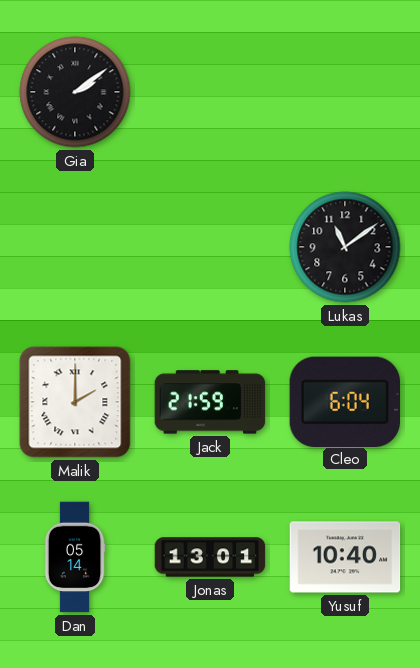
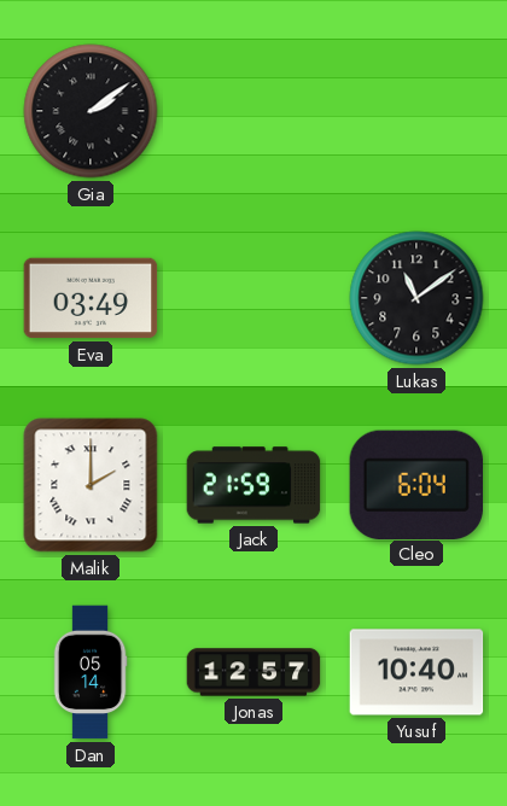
Eva: none -> 03:49 (91, 298)
Jonas: 13:01 -> 12:57 (253, 672)
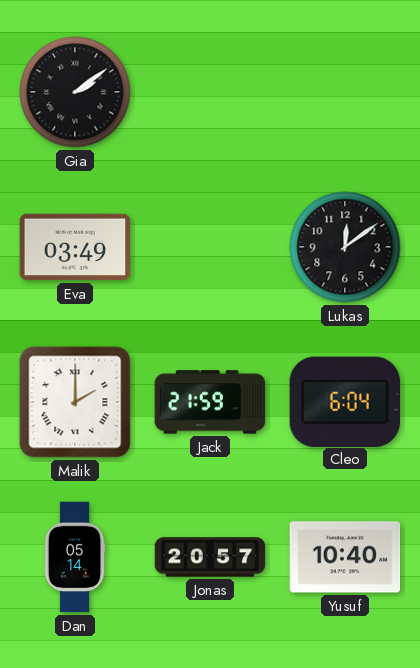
Lukas: 11:09 -> 12:09 (345, 247)
Jonas: 12:57 -> 20:57 (210, 557)
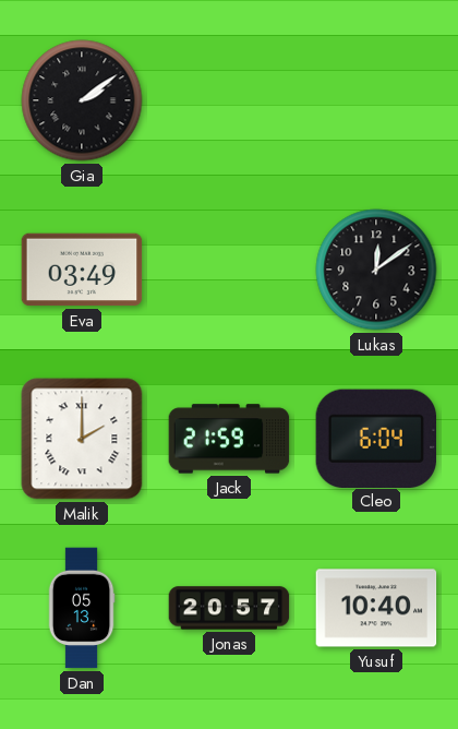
Dan: 05:14 -> 05:13 (82, 608)
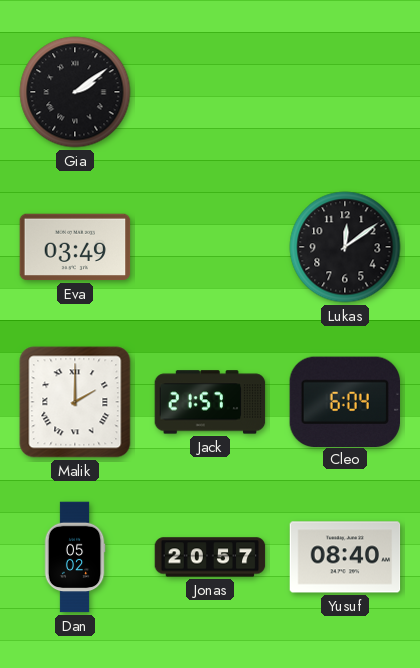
Jack: 21:59 -> 21:57 (210, 402)
Dan: 05:13 -> 05:02 (75, 557)
Yusuf: 10:40 -> 08:40 (345, 557)
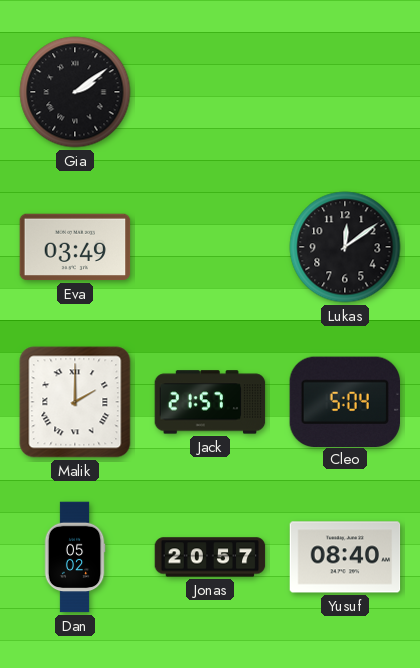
Cleo: 6:04 -> 5:04 (344, 401)
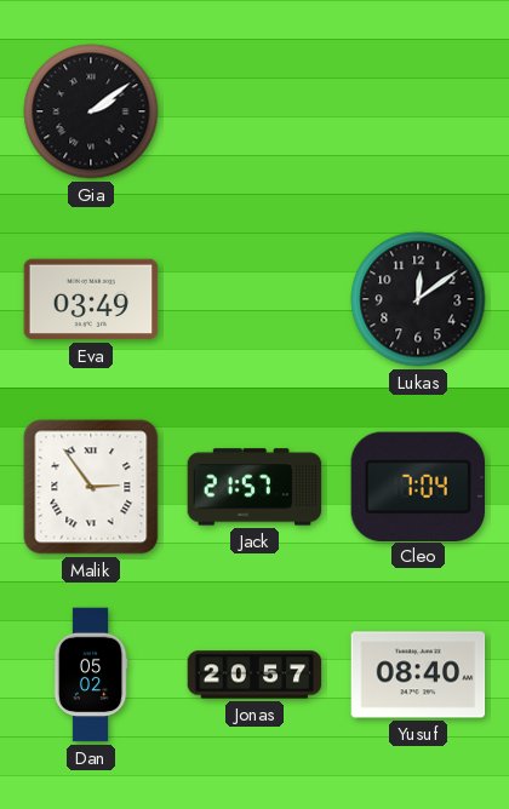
Malik: 2:00 -> 2:54 (91, 487)
Cleo: 5:04 -> 7:04 (417, 486)
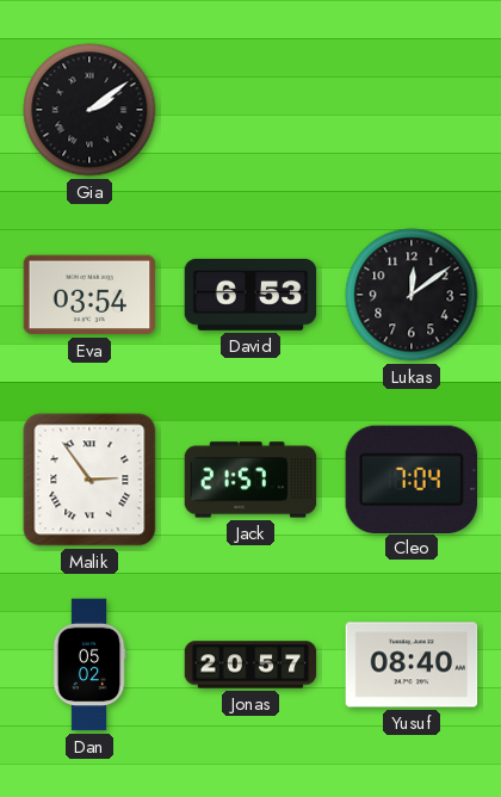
Eva: 03:49 -> 03:54 (89, 295)
David: none -> 6:53 (250, 295)
